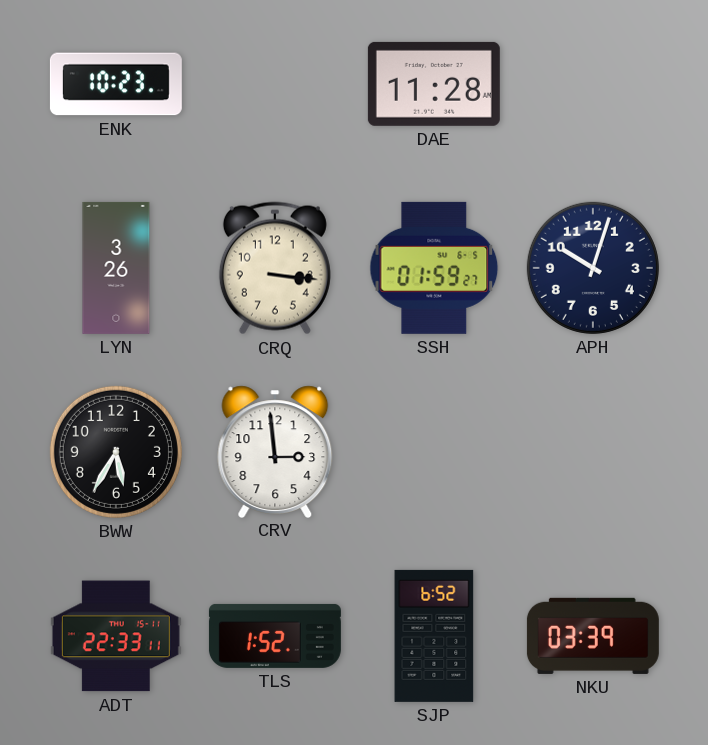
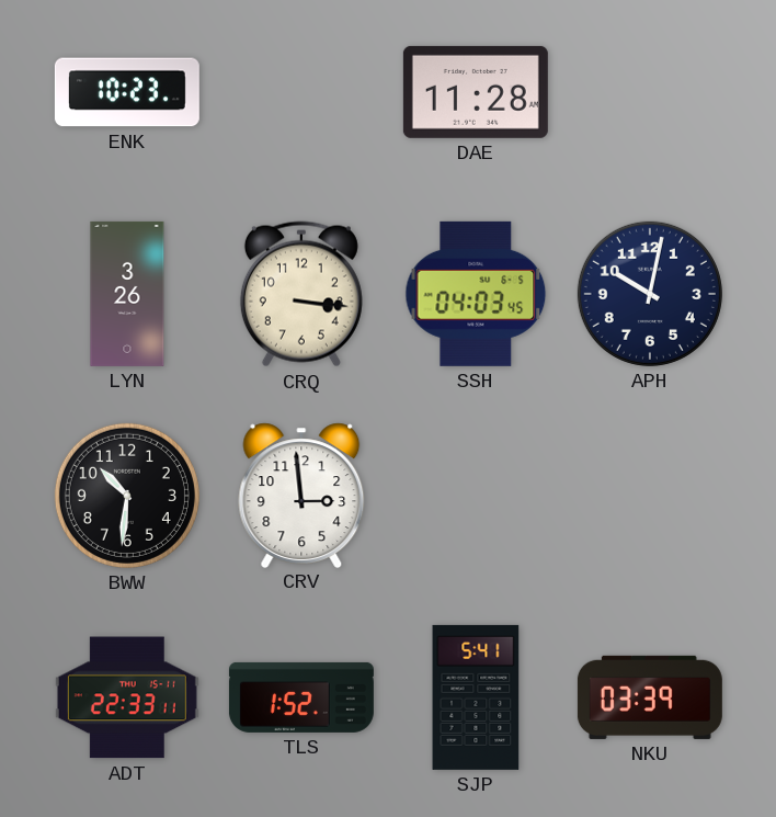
SSH: 01:59 -> 04:03 (476, 294)
APH: 10:03 -> 10:02 (650, 294)
BWW: 5:35 -> 10:31 (127, 496)
SJP: 6:52 -> 5:41 (476, 697)
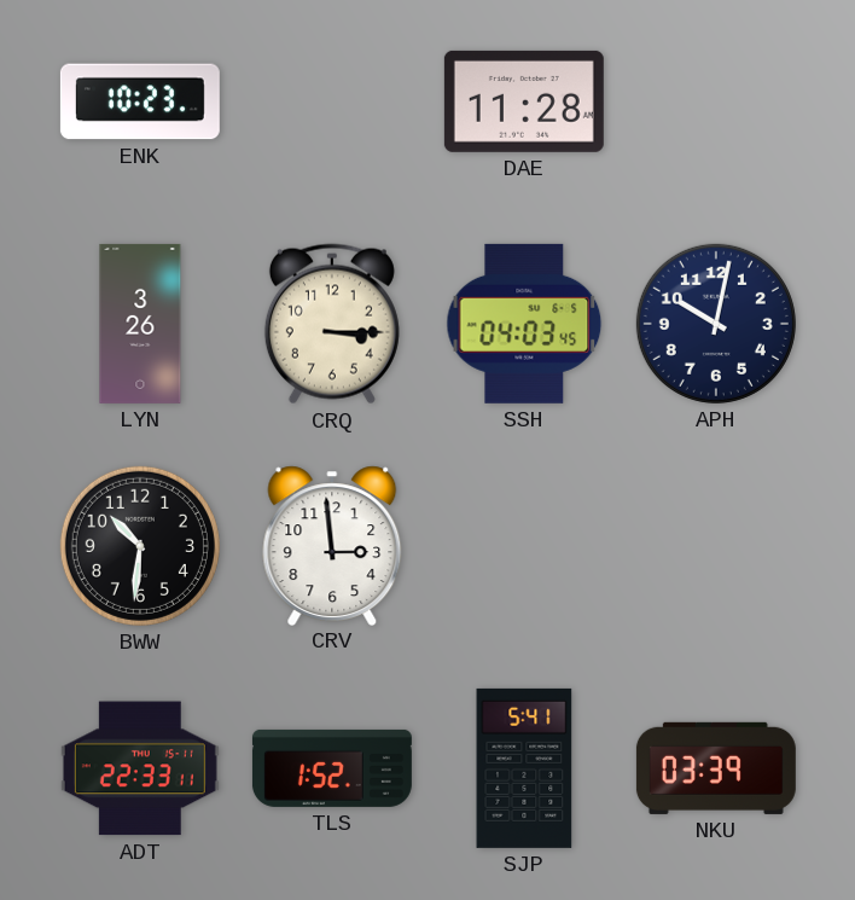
CRQ: 3:16 -> 3:15 (332, 324)
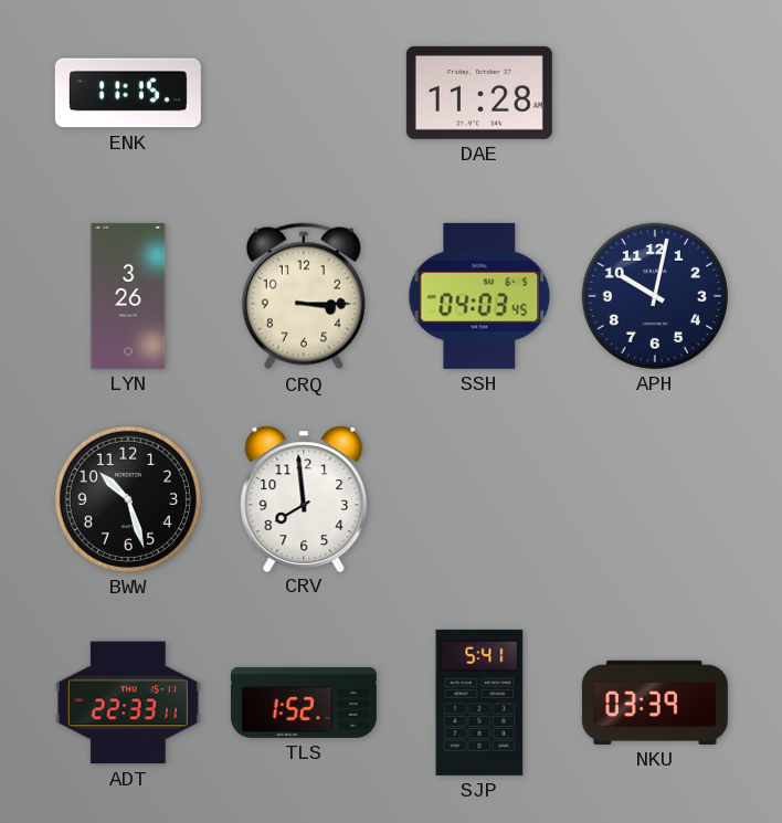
ENK: 10:23 -> 11:15 (128, 93)
BWW: 10:31 -> 10:27 (128, 499)
CRV: 2:59 -> 7:59 (304, 498)
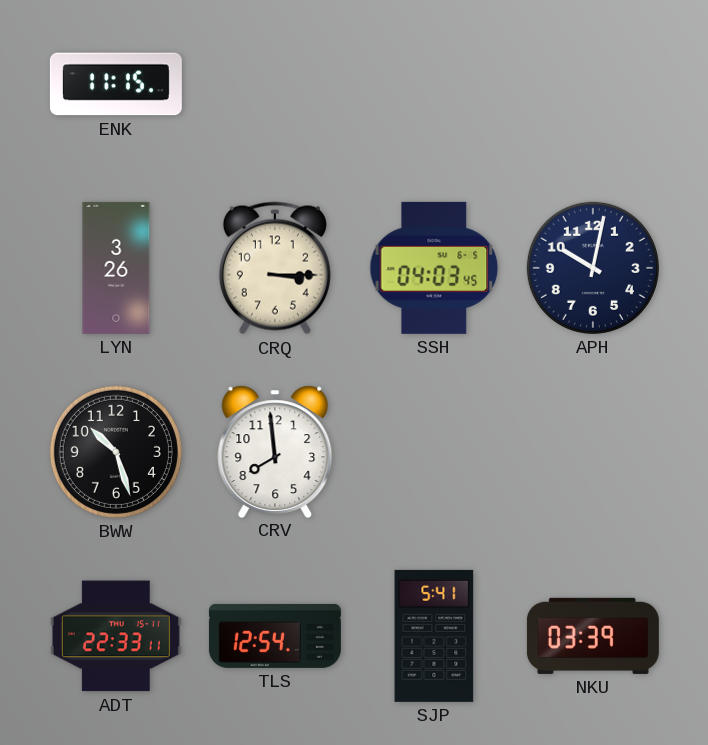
DAE: 11:28 -> none (479, 93)
TLS: 1:52 -> 12:54 (275, 636)
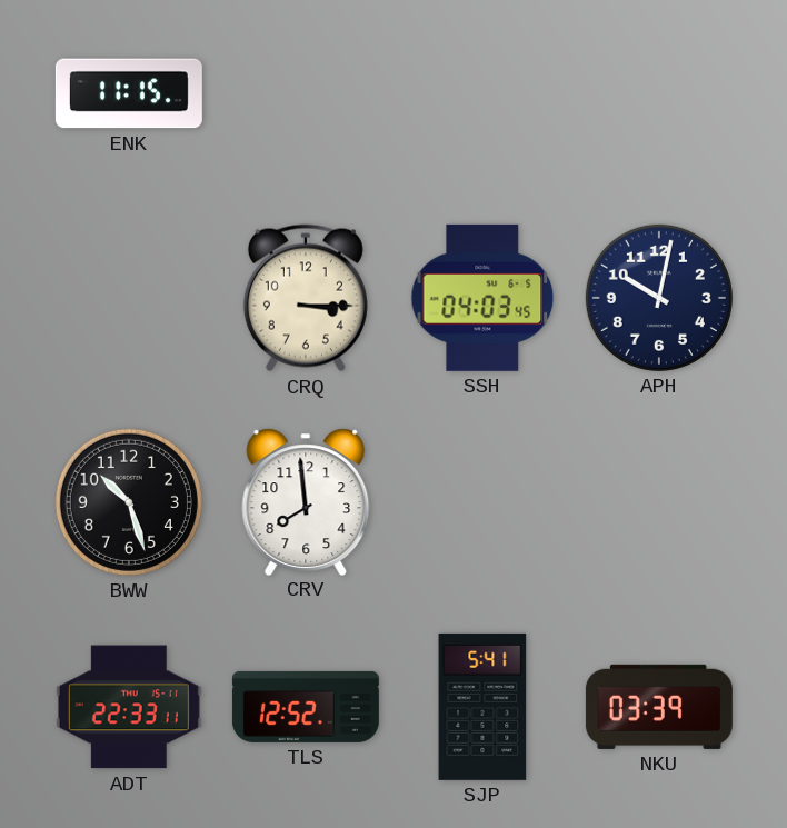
LYN: 3:26 -> none (116, 268)
TLS: 12:54 -> 12:52 (306, 707)
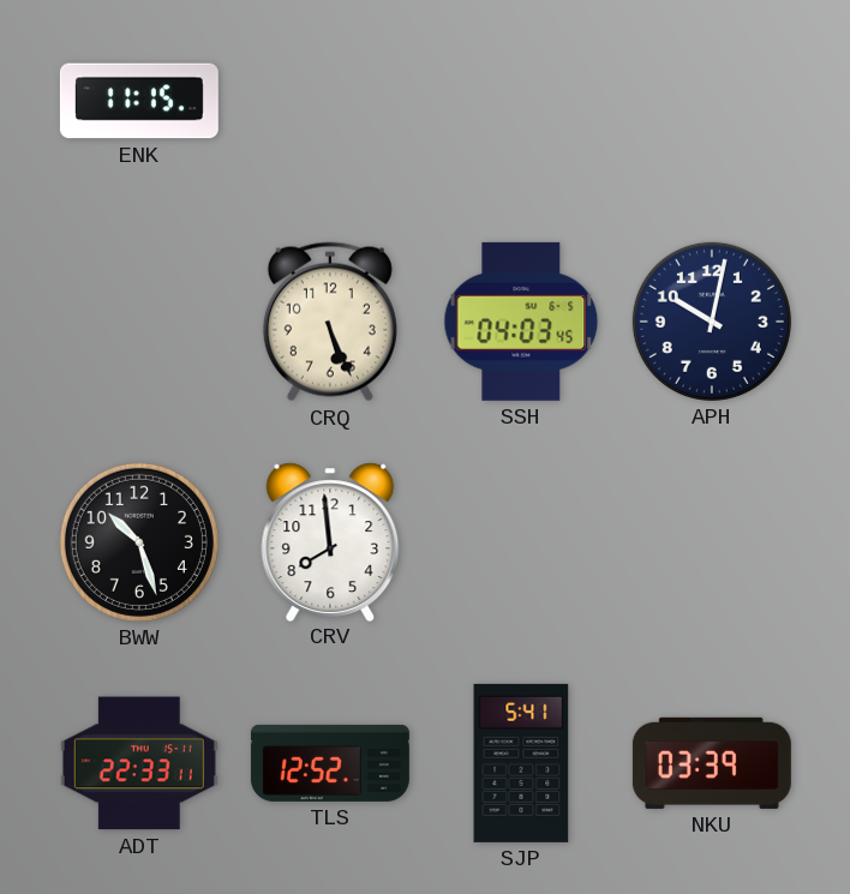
CRQ: 3:15 -> 5:26 (330, 322)
